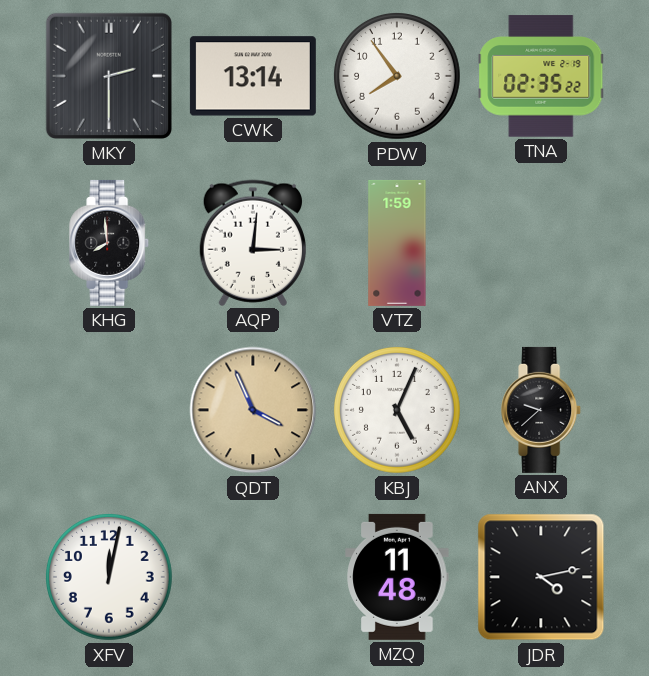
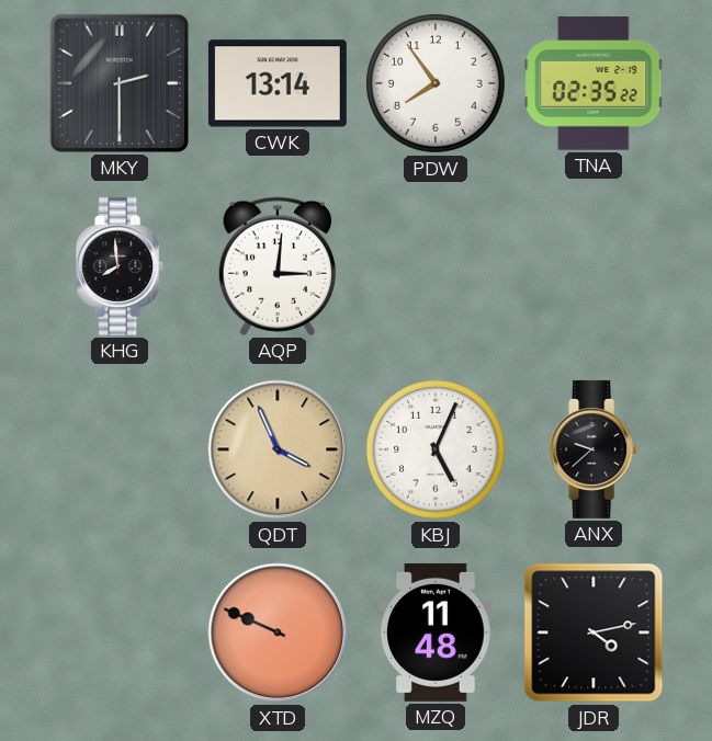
VTZ: 1:59 -> none (397, 243)
XFV: 12:02 -> none (109, 577)
XTD: none -> 9:49 (278, 632)
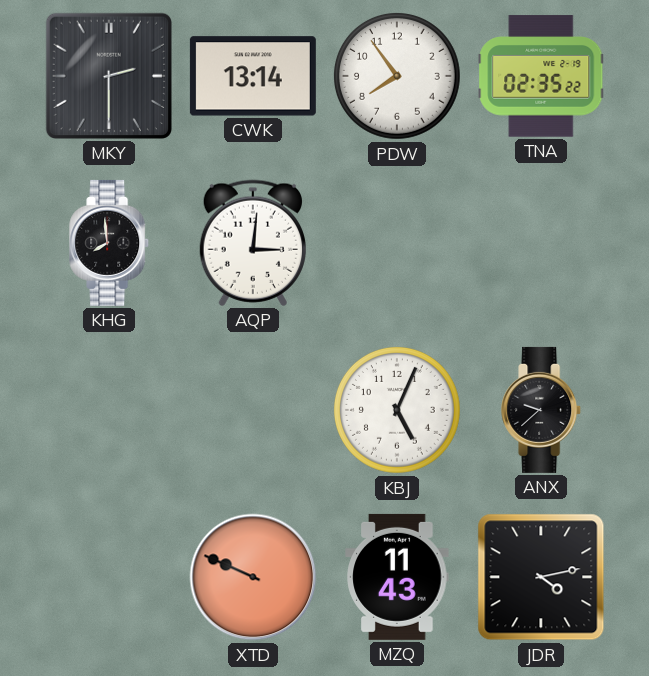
QDT: 3:56 -> none (278, 449)
MZQ: 11:48 -> 11:43 (397, 577)
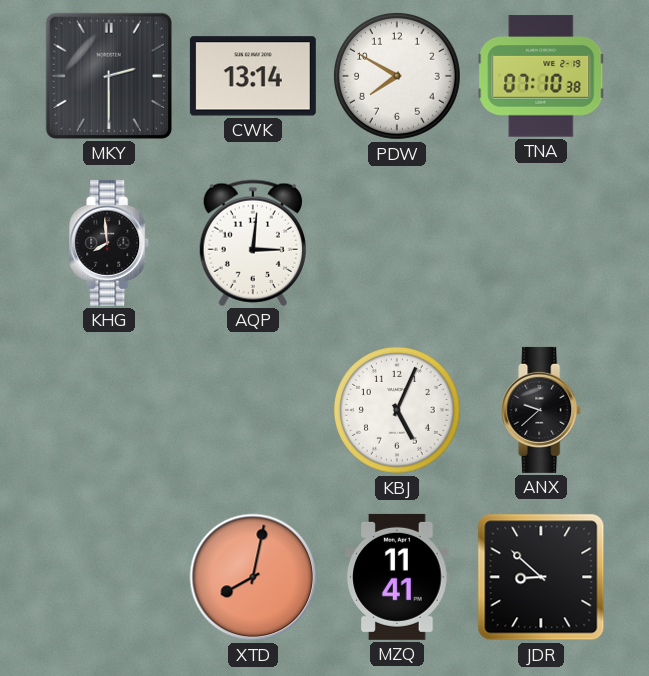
PDW: 7:54 -> 7:50 (397, 76)
TNA: 02:35 -> 07:10 (541, 76)
XTD: 9:49 -> 8:02 (253, 577)
MZQ: 11:43 -> 11:41 (397, 577)
JDR: 4:13 -> 8:52 (541, 577)
